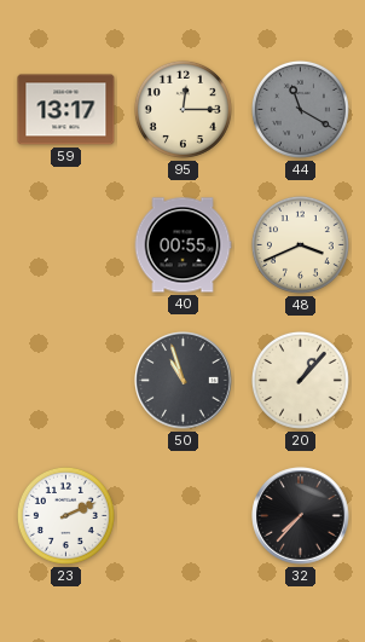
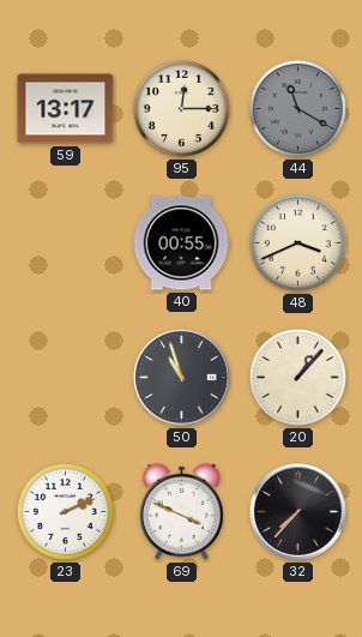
69: none -> 3:49 (182, 511)
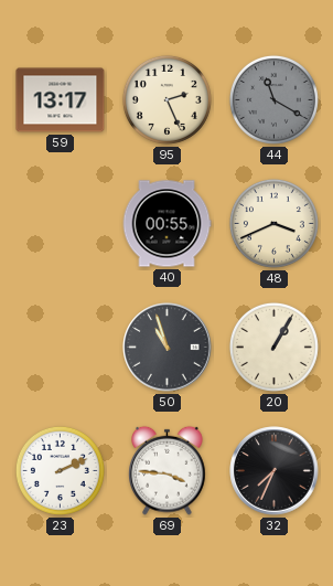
95: 12:15 -> 2:26 (166, 99)
20: 1:07 -> 1:05 (273, 347)
69: 3:49 -> 3:46 (168, 470)
32: 7:37 -> 7:34 (275, 471)
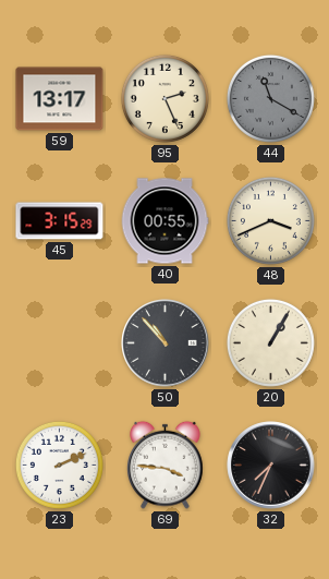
45: none -> 3:15 (60, 221)
50: 10:57 -> 10:53 (166, 343)
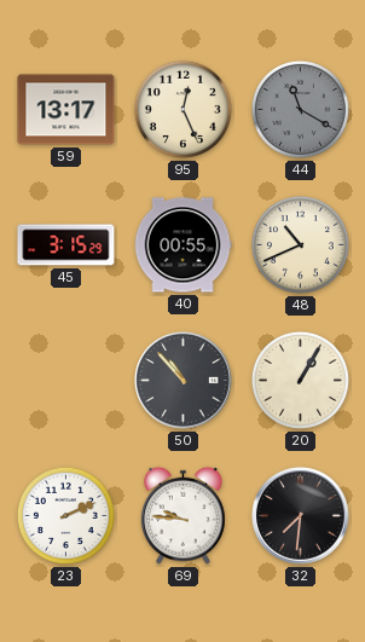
95: 2:26 -> 12:26 (182, 109)
48: 3:41 -> 10:41 (300, 244)
69: 3:46 -> 9:46 (184, 515)
32: 7:34 -> 7:31 (301, 516)
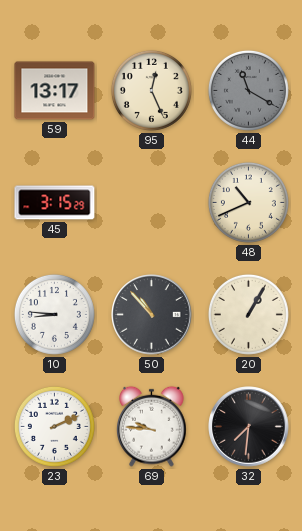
40: 00:55 -> none (182, 245)
10: none -> 8:46 (54, 314)
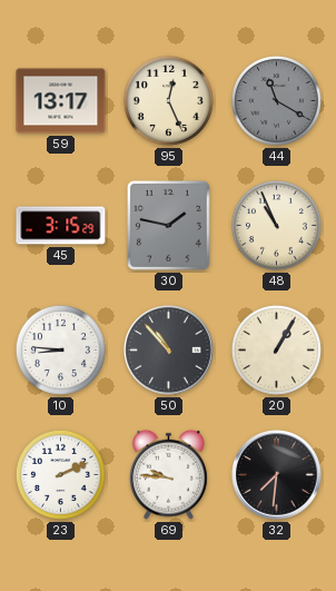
30: none -> 1:47 (168, 225)
48: 10:41 -> 10:56 (276, 225)
